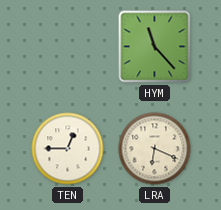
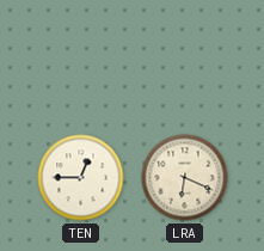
HYM: 11:23 -> none (155, 47)
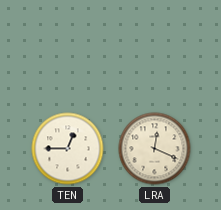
LRA: 6:19 -> 12:19 (155, 149)
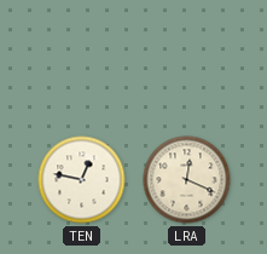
TEN: 12:45 -> 12:47 (82, 180)
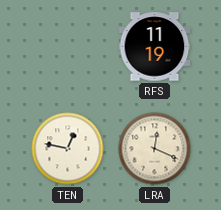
RFS: none -> 11:19 (155, 47)
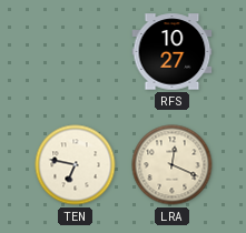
RFS: 11:19 -> 10:27 (173, 52)
TEN: 12:47 -> 6:47 (76, 165)
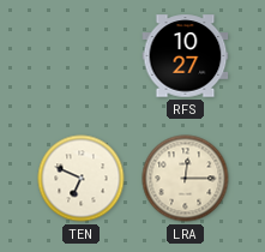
TEN: 6:47 -> 6:49 (82, 179)
LRA: 12:19 -> 12:15 (186, 179)
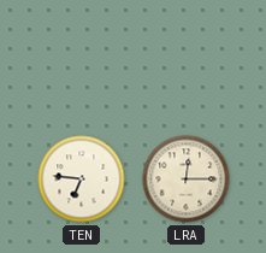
RFS: 10:27 -> none (186, 56)
TEN: 6:49 -> 6:46 (82, 180)
